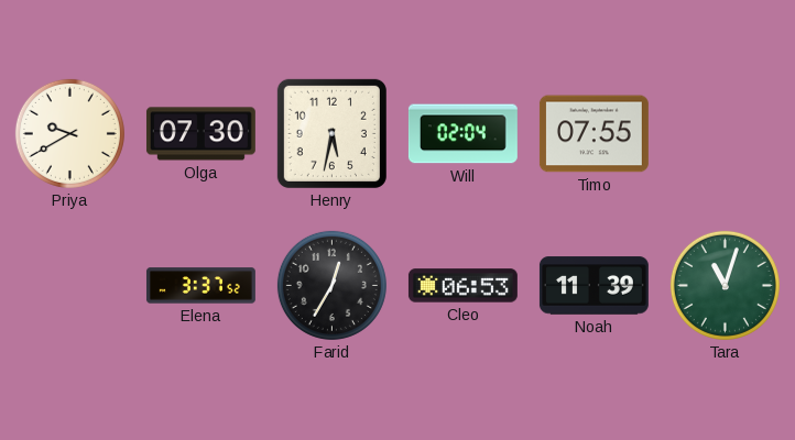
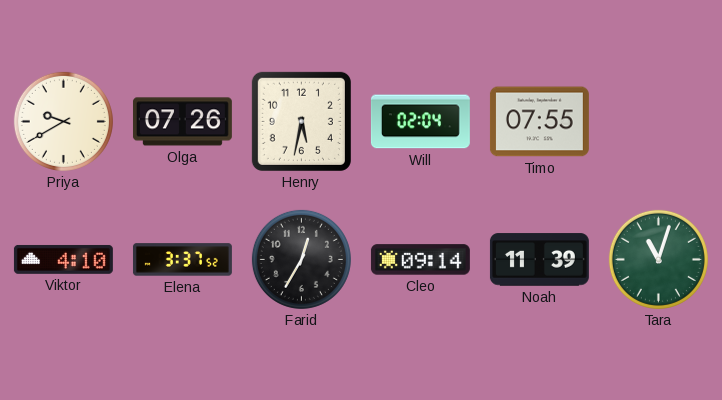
Olga: 07:30 -> 07:26 (182, 122)
Viktor: none -> 4:10 (63, 259)
Cleo: 06:53 -> 09:14 (420, 260)
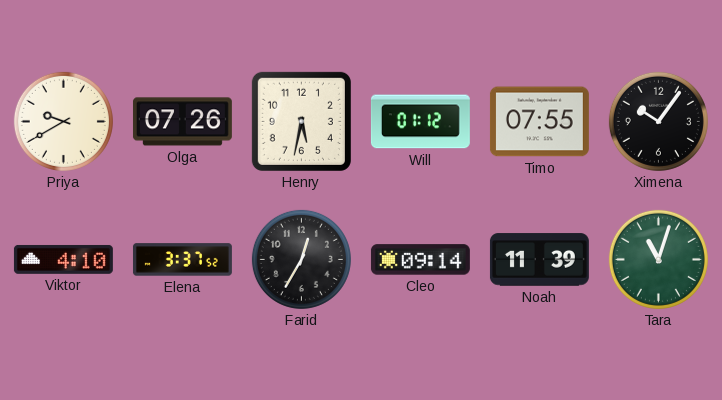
Will: 02:04 -> 01:12 (420, 122)
Ximena: none -> 10:06 (658, 121)
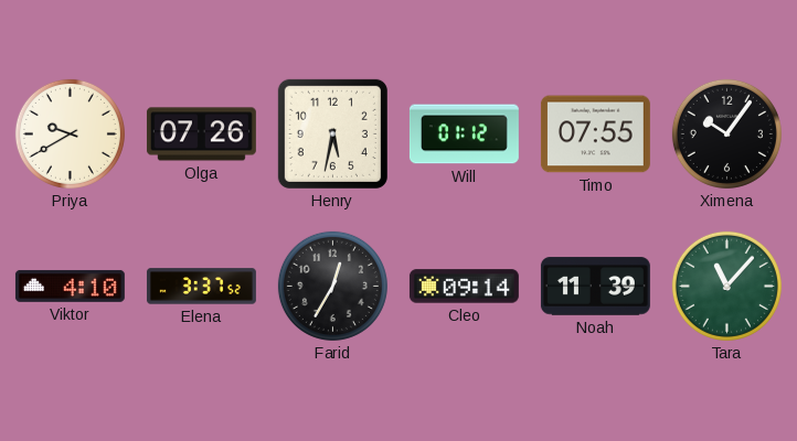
Tara: 11:03 -> 11:07 (726, 286)
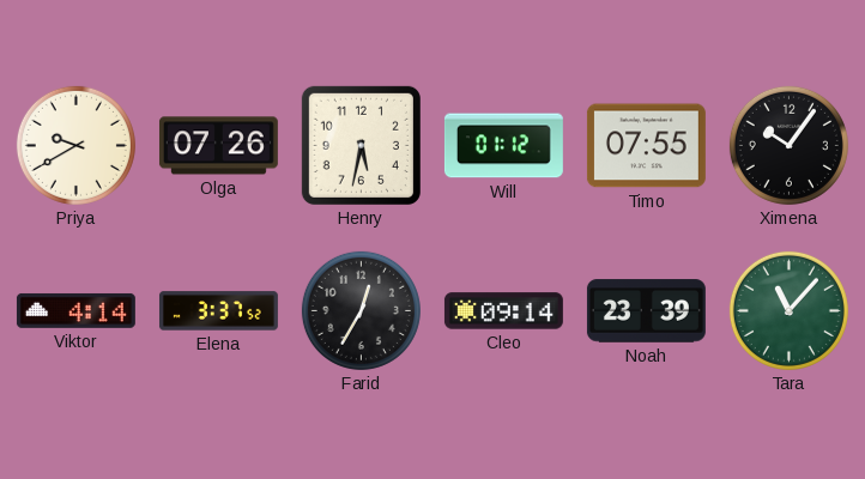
Viktor: 4:10 -> 4:14 (75, 310)
Noah: 11:39 -> 23:39 (646, 311)
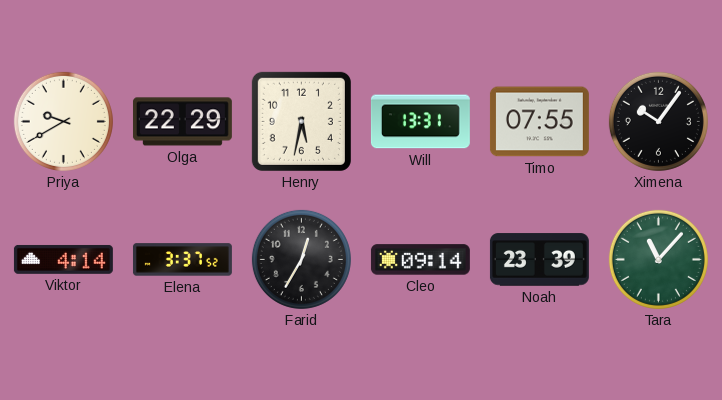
Olga: 07:26 -> 22:29 (182, 122)
Will: 01:12 -> 13:31 (420, 122)
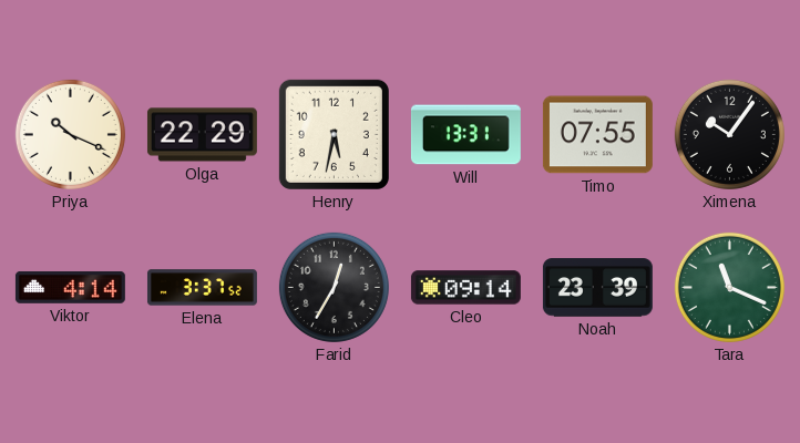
Priya: 9:40 -> 10:19 (70, 134)
Tara: 11:07 -> 11:19 (729, 287)
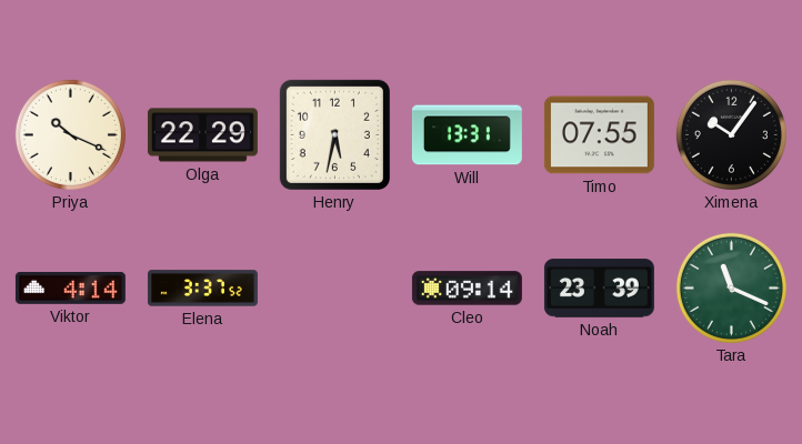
Farid: 12:35 -> none (334, 287)
